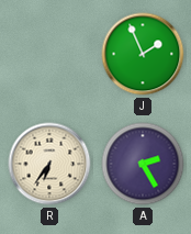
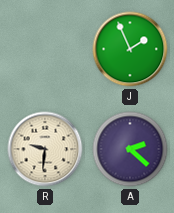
R: 6:36 -> 9:31 (45, 149)
A: 2:25 -> 2:22 (130, 149)
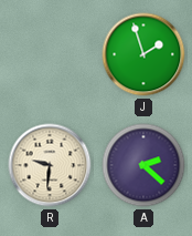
J: 1:56 -> 1:57 (143, 54)
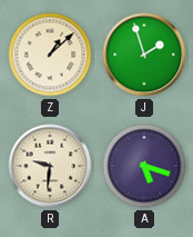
Z: none -> 1:08 (50, 55)
A: 2:22 -> 5:18 (144, 166)
